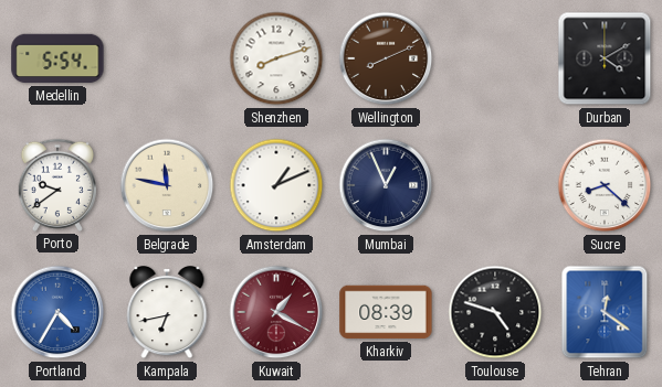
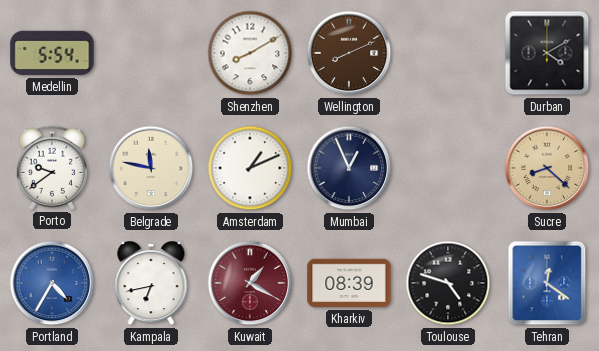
Shenzhen: 8:12 -> 8:10 (250, 53)
Sucre dial: white -> champagne (547, 168)
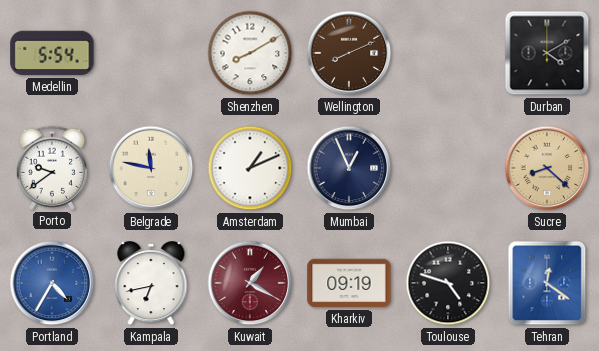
Kharkiv: 08:39 -> 09:19 (349, 283)
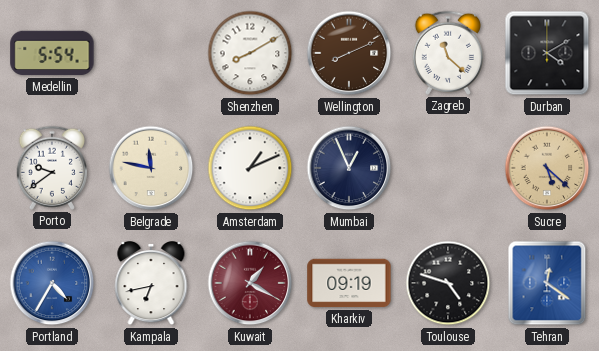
Zagreb: none -> 11:22 (448, 53)
Sucre: 8:22 -> 5:22 (547, 168)
